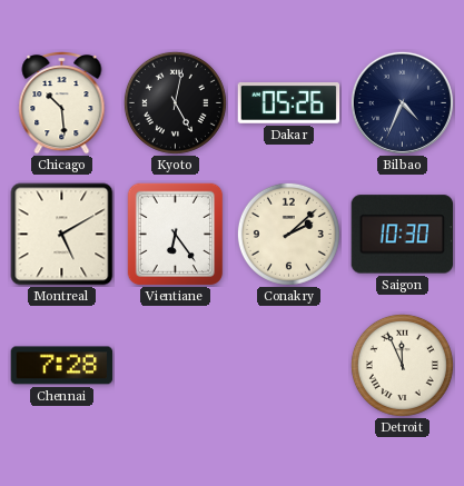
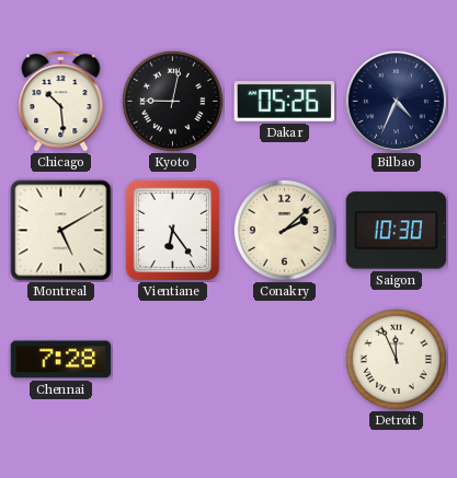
Kyoto: 5:02 -> 9:02 (172, 101)
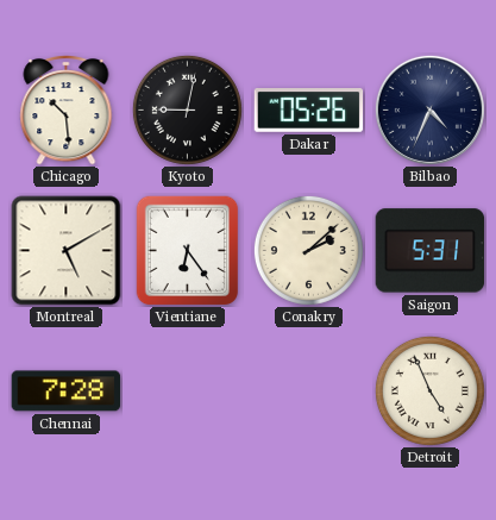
Saigon: 10:30 -> 5:31 (431, 251)
Detroit: 11:56 -> 4:56 (429, 390)
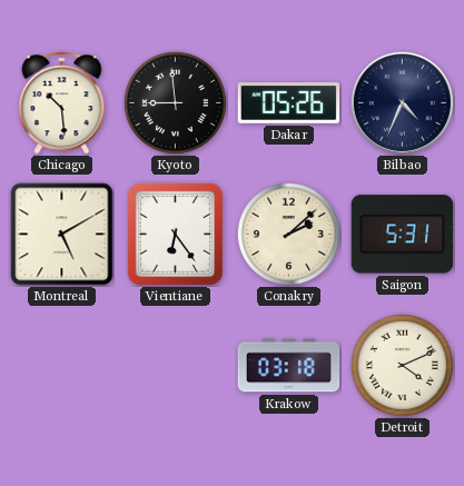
Kyoto: 9:02 -> 8:59 (175, 102)
Chennai: 7:28 -> none (67, 391)
Krakow: none -> 03:18 (289, 366)
Detroit: 4:56 -> 4:11 (402, 365)
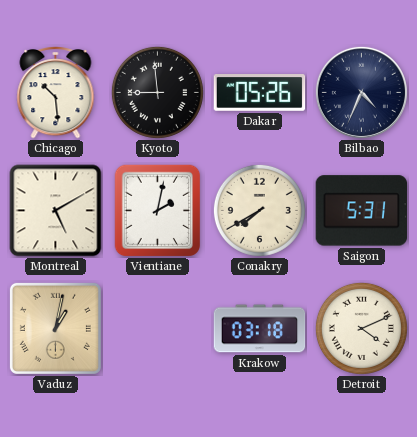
Vientiane: 6:24 -> 2:02 (158, 210)
Conakry: 2:08 -> 7:40 (259, 210)
Vaduz: none -> 1:02 (55, 328)
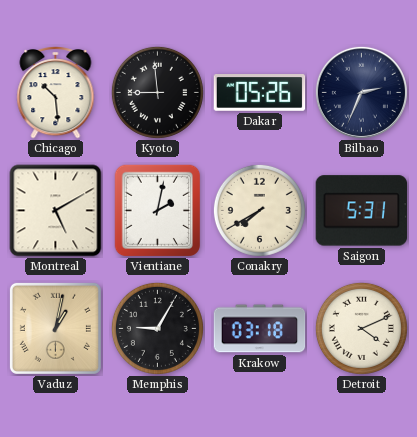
Bilbao: 4:34 -> 2:34 (361, 92)
Memphis: none -> 9:05 (157, 328)
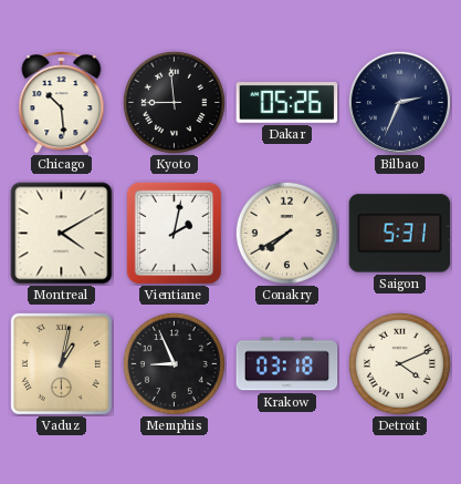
Montreal: 5:10 -> 4:10 (62, 234)
Memphis: 9:05 -> 8:56 (174, 363)
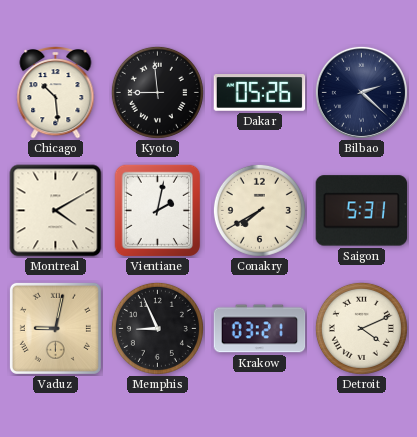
Bilbao: 2:34 -> 2:22 (361, 92)
Vaduz: 1:02 -> 9:02 (55, 328)
Krakow: 03:18 -> 03:21 (260, 329)
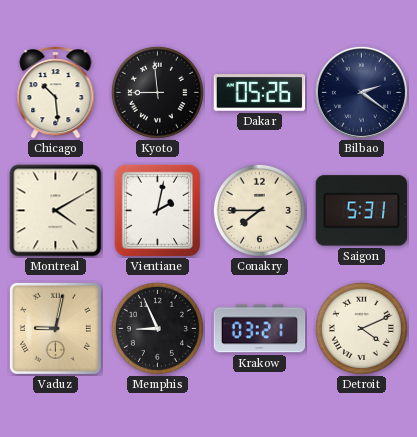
Bilbao: 2:22 -> 2:21 (361, 92)
Conakry: 7:40 -> 7:45 (259, 210)
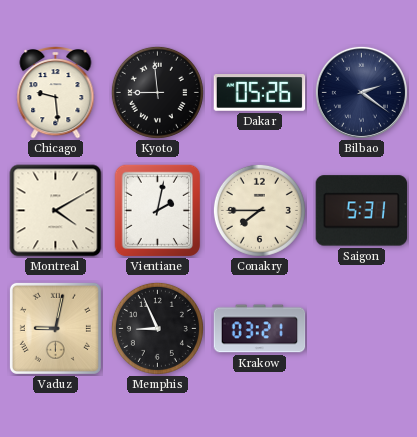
Chicago: 10:29 -> 9:29 (56, 92)
Detroit: 4:11 -> none (361, 328)
